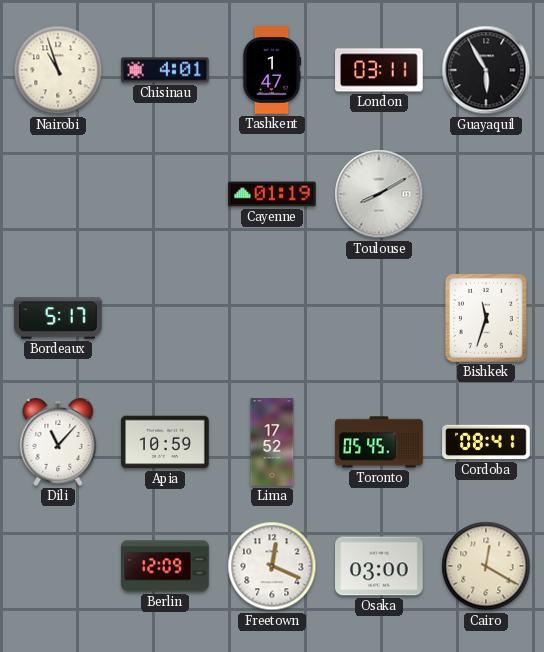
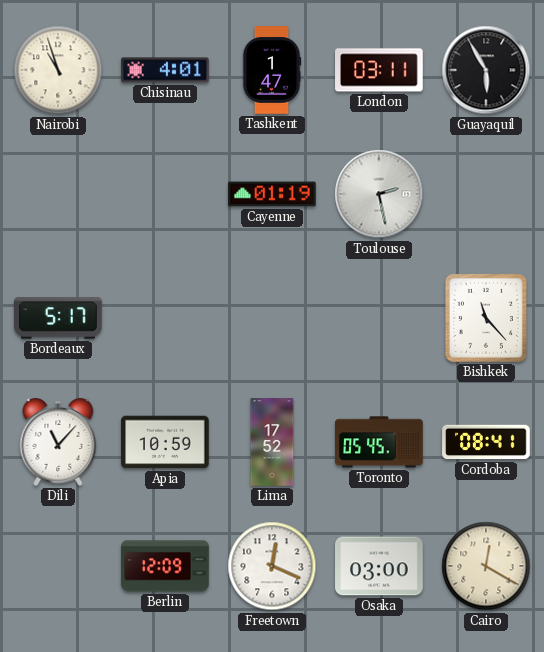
Toulouse: 8:10 -> 2:28 (379, 194)
Bishkek: 11:33 -> 11:23 (486, 318)
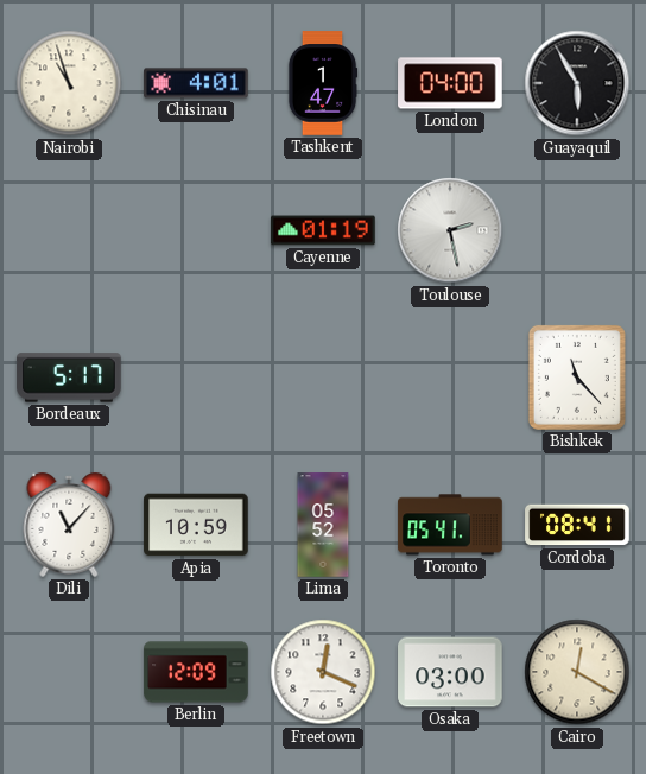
London: 03:11 -> 04:00 (450, 83)
Lima: 17:52 -> 05:52 (323, 525)
Toronto: 05:45 -> 05:41 (450, 525)
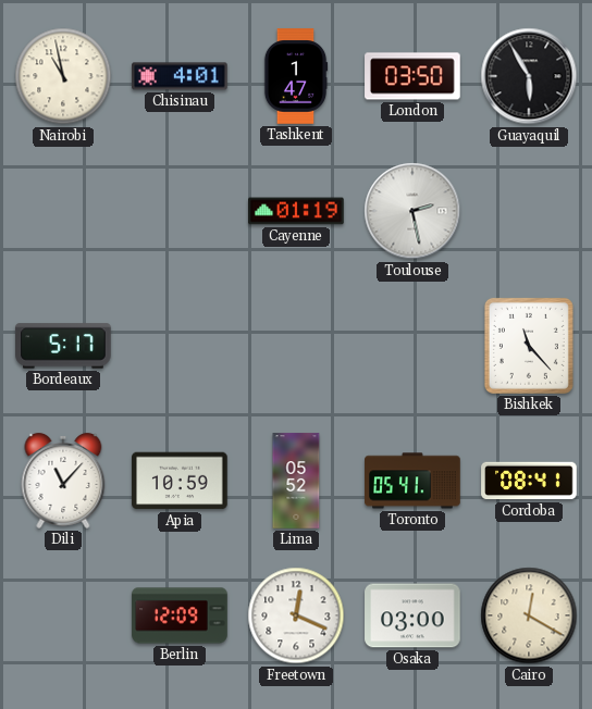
Nairobi: 10:57 -> 10:58 (63, 76)
London: 04:00 -> 03:50 (412, 76)
